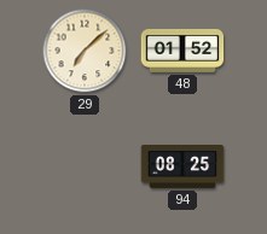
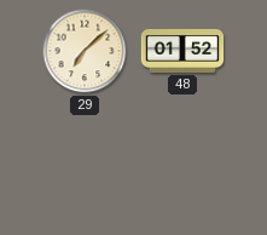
94: 08:25 -> none (182, 168)
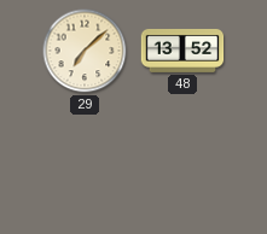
48: 01:52 -> 13:52 (182, 51)
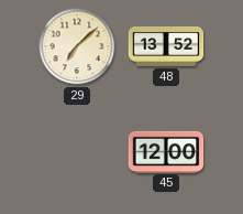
45: none -> 12:00 (166, 151)
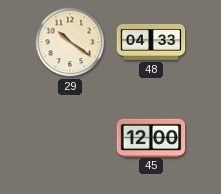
29: 7:08 -> 10:21 (70, 42)
48: 13:52 -> 04:33 (151, 42)
